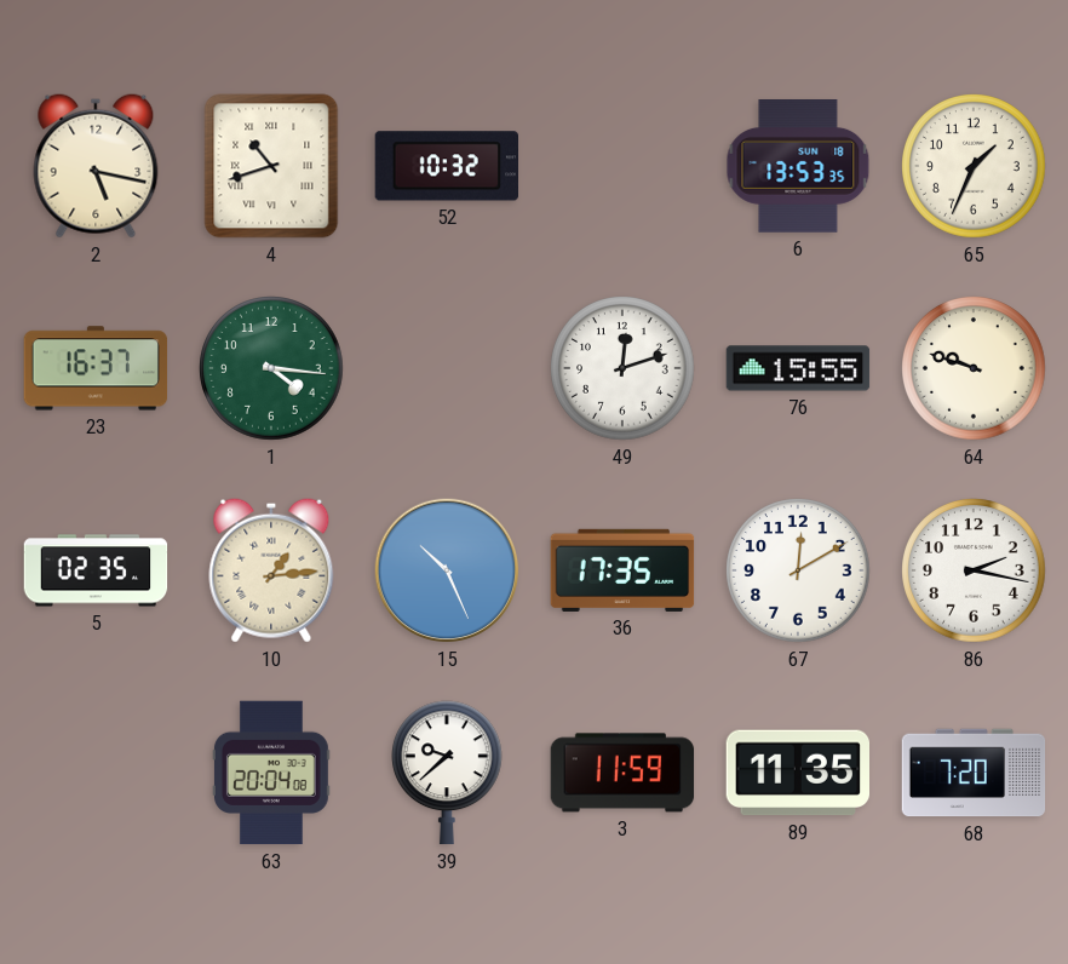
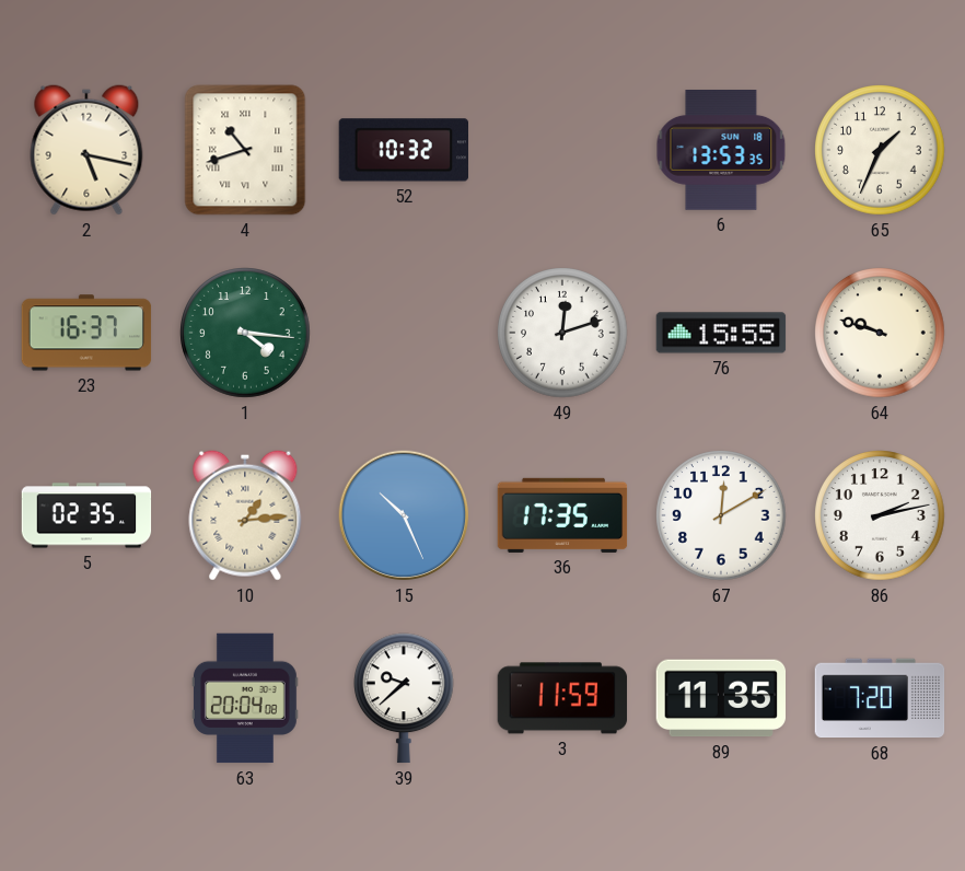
86: 2:17 -> 2:13 (880, 515)
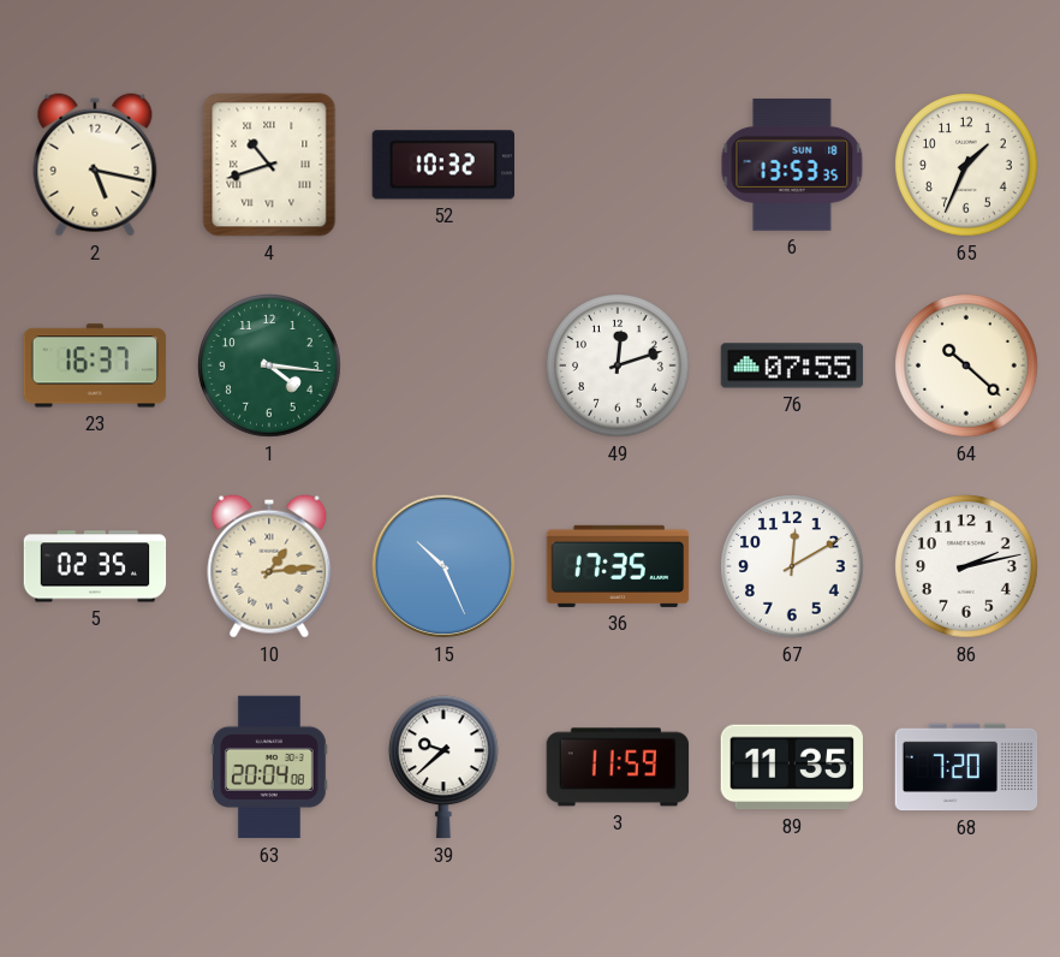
76: 15:55 -> 07:55 (792, 365)
64: 9:48 -> 10:22 (966, 365)
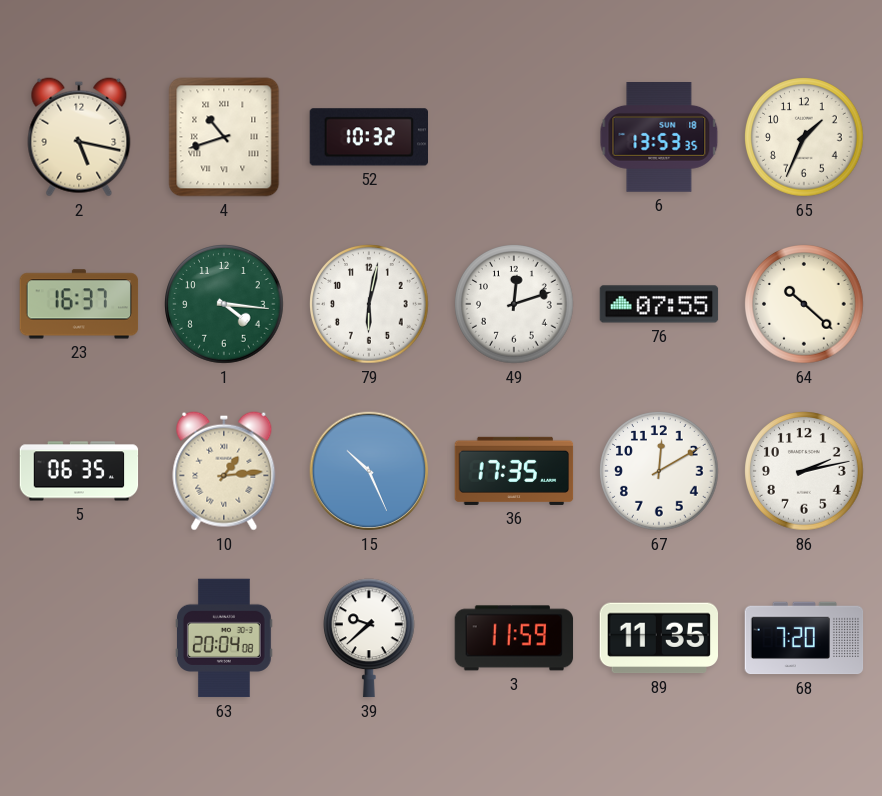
79: none -> 6:02 (369, 304)
5: 02:35 -> 06:35 (79, 471)
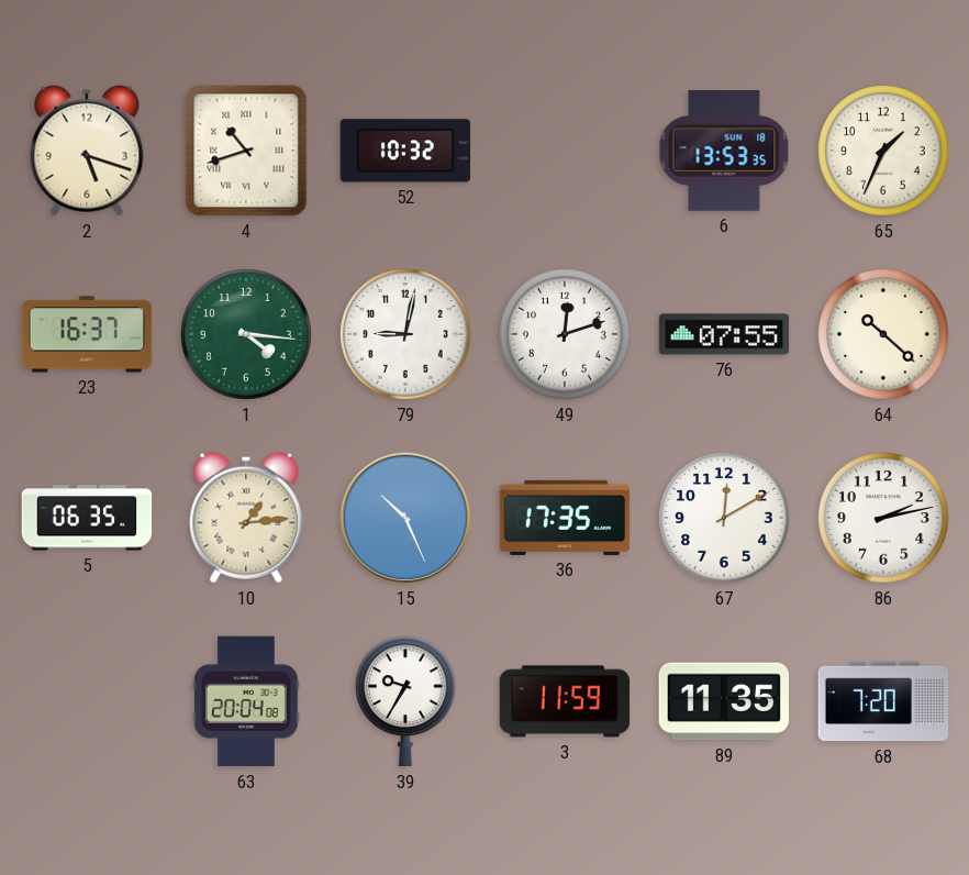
2: 5:17 -> 5:18 (87, 151)
79: 6:02 -> 9:02 (405, 334)
39: 9:38 -> 9:35 (406, 701)
